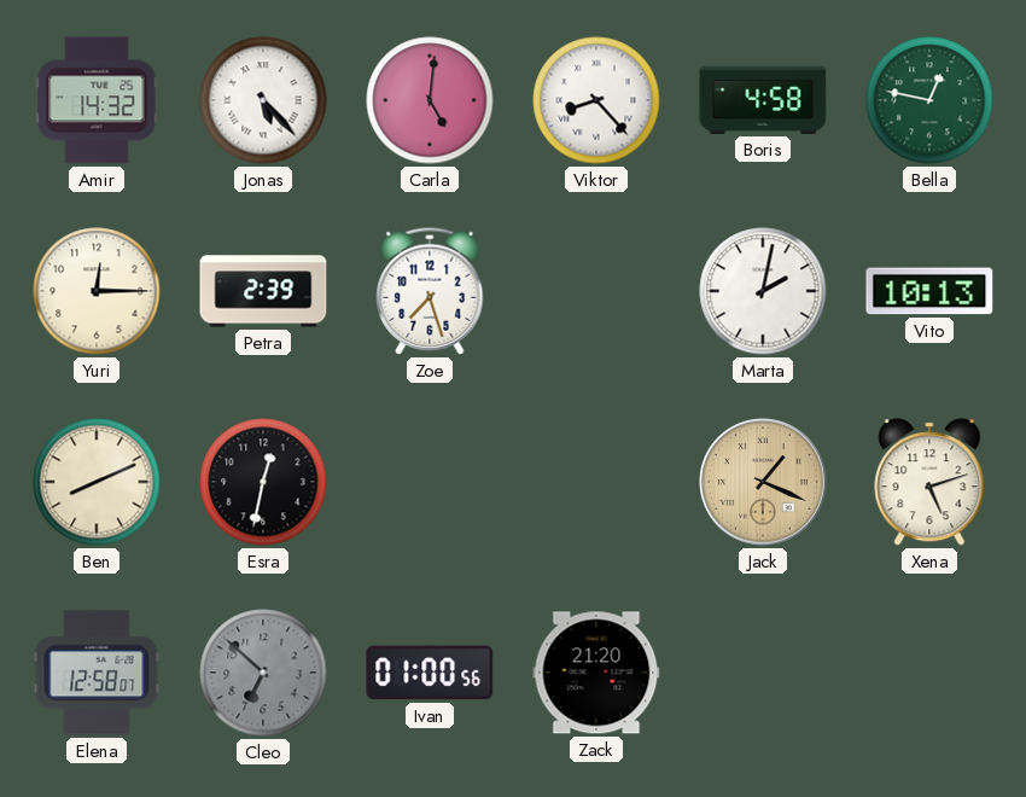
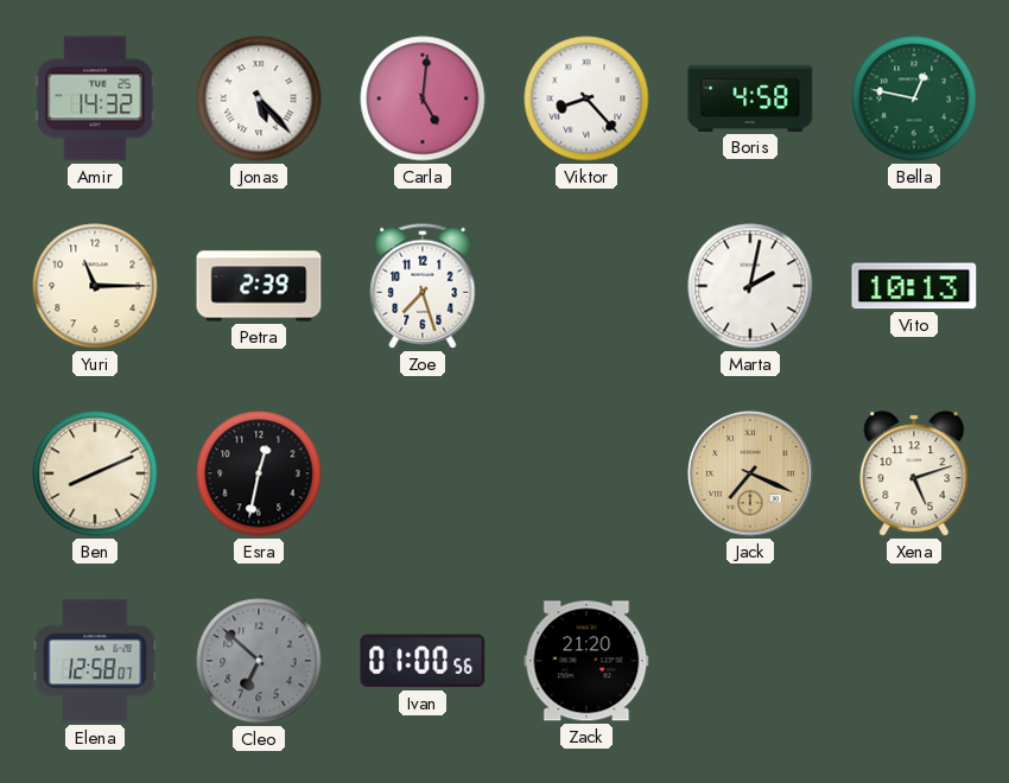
Yuri: 12:15 -> 11:15 (95, 286)
Jack: 1:19 -> 7:19 (750, 473)
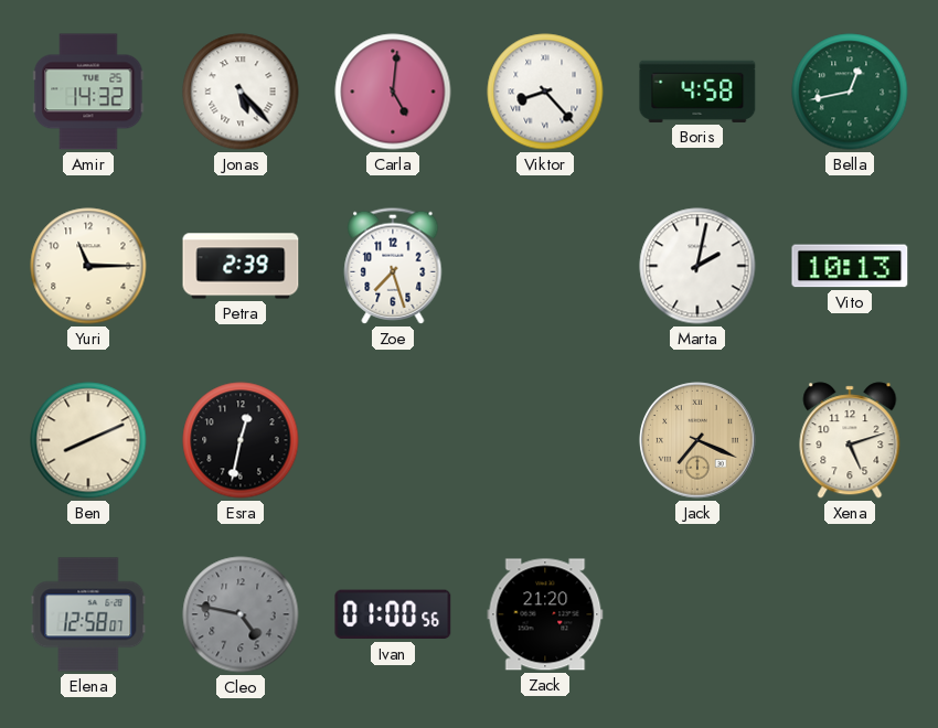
Bella: 12:47 -> 12:43 (850, 92)
Cleo: 6:52 -> 4:47 (241, 614)
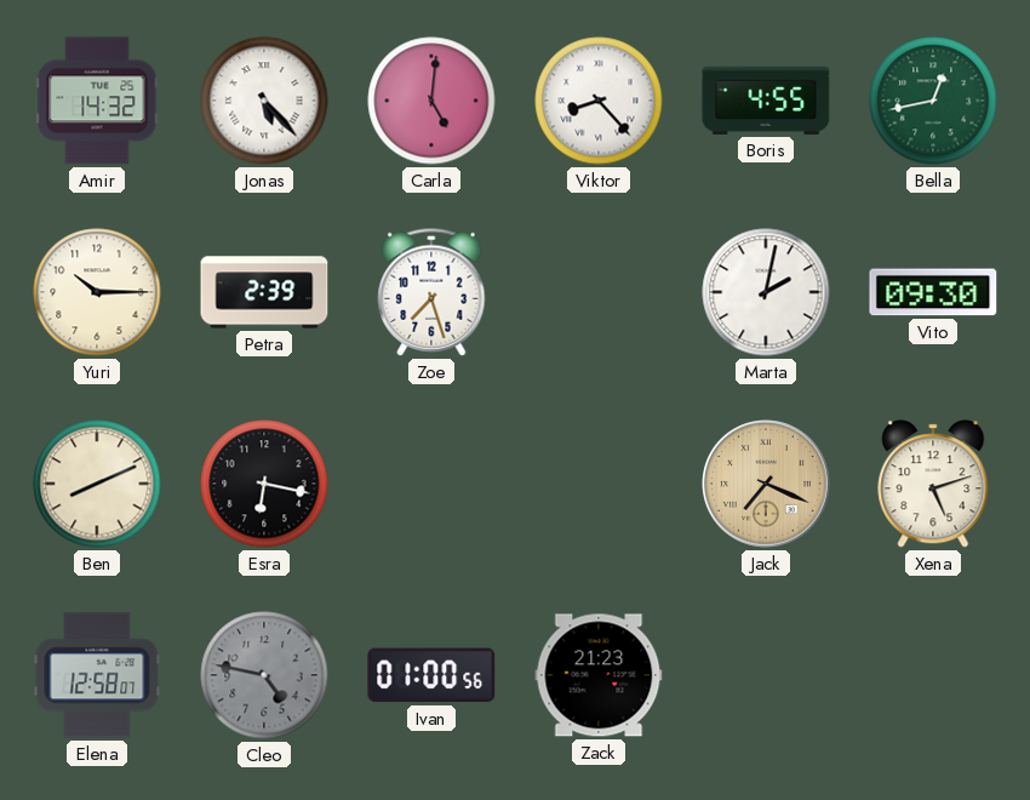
Boris: 4:58 -> 4:55 (766, 101)
Yuri: 11:15 -> 10:15 (97, 292)
Vito: 10:13 -> 09:30 (933, 292)
Esra: 12:32 -> 6:17 (264, 484)
Zack: 21:20 -> 21:23 (599, 675)
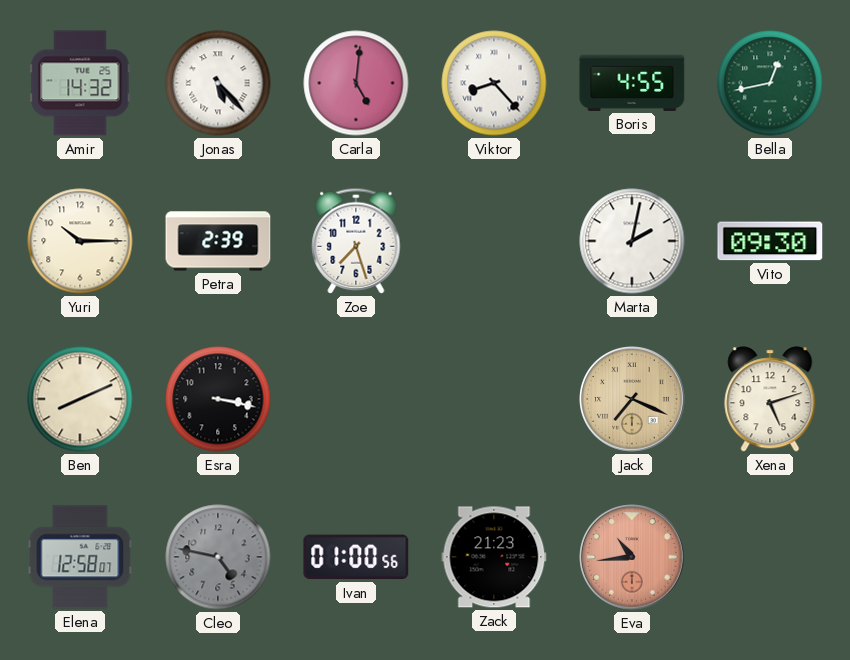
Esra: 6:17 -> 3:17 (218, 399)
Eva: none -> 10:44 (632, 557)
